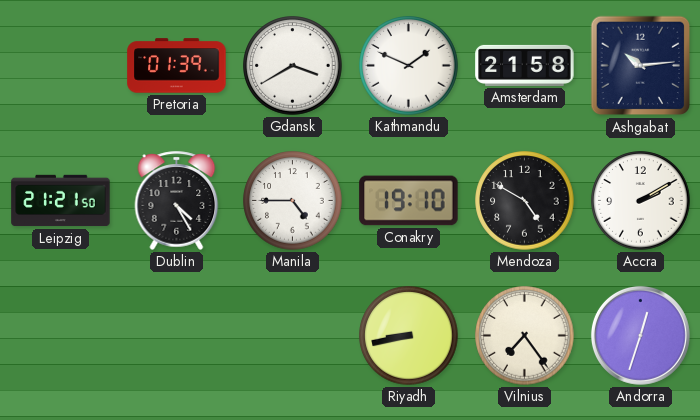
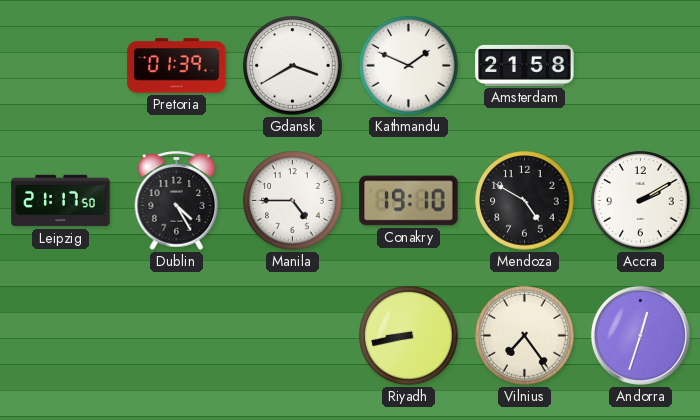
Ashgabat: 10:14 -> none (641, 66)
Leipzig: 21:21 -> 21:17 (61, 201)
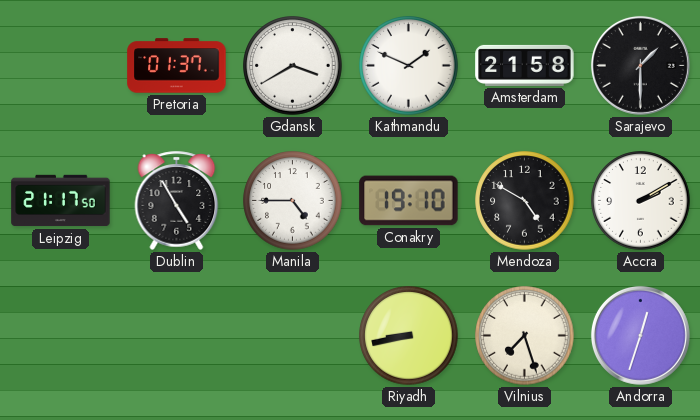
Pretoria: 01:39 -> 01:37 (177, 66)
Sarajevo: none -> 1:30 (640, 65)
Dublin: 4:25 -> 4:55 (177, 200)
Vilnius: 7:24 -> 7:27 (525, 336)
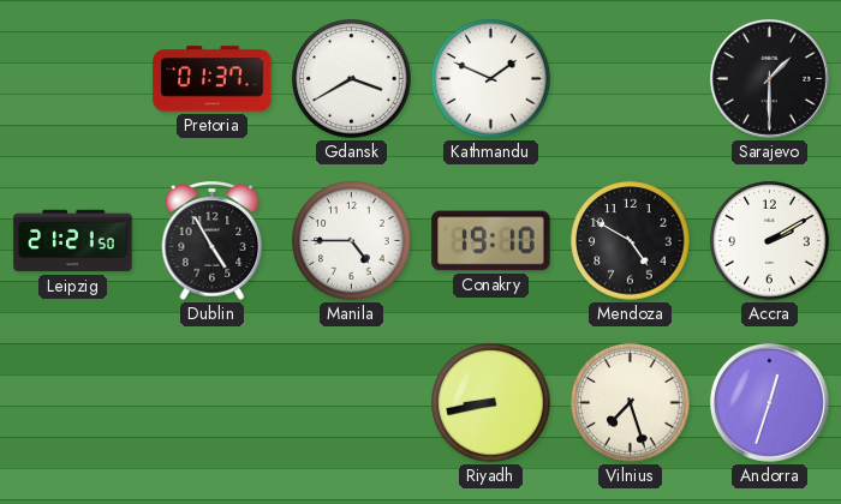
Amsterdam: 21:58 -> none (525, 65)
Leipzig: 21:17 -> 21:21 (73, 241)
